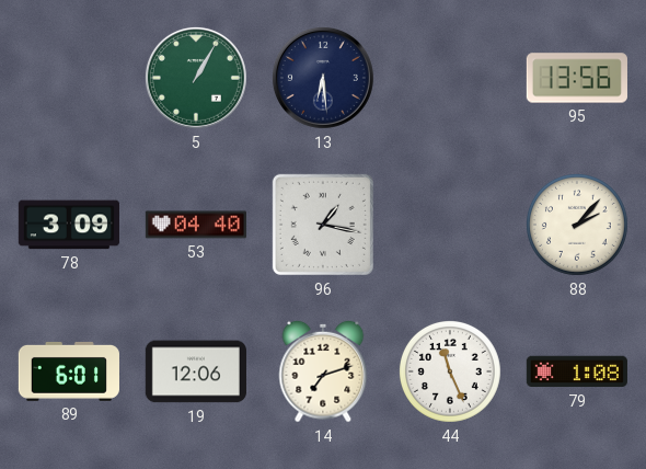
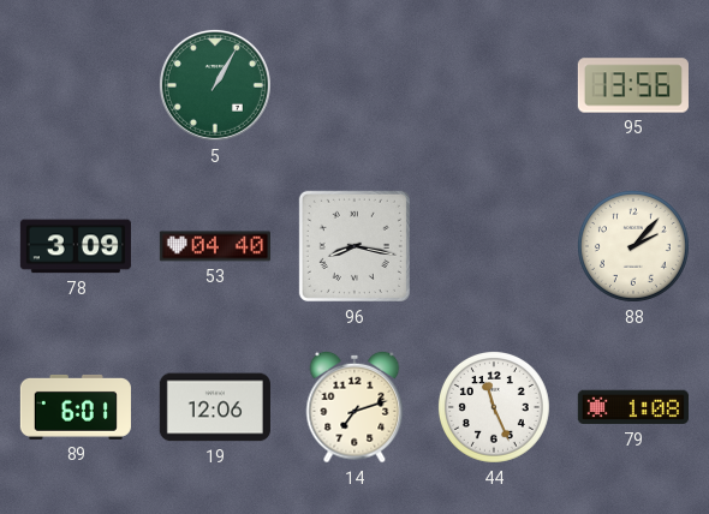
13: 6:29 -> none (323, 78)
96: 1:17 -> 8:17 (354, 246)
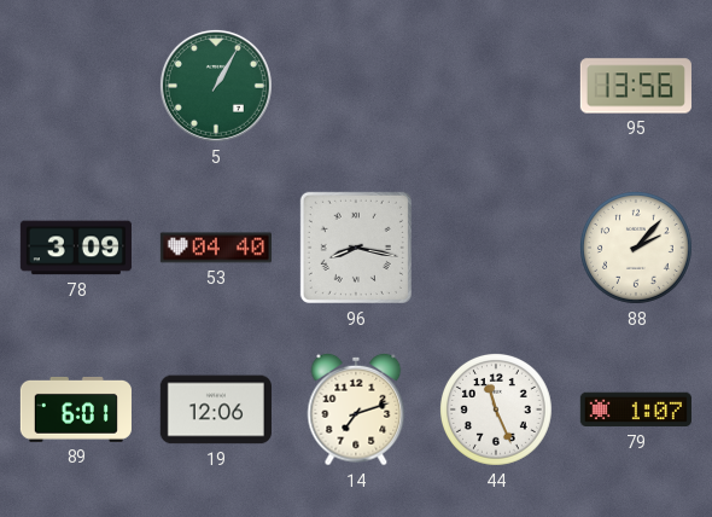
79: 1:08 -> 1:07 (636, 409)
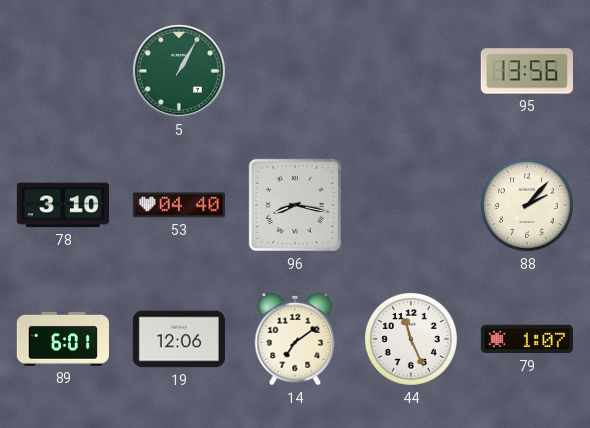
78: 3:09 -> 3:10 (63, 205)
14: 7:12 -> 7:09 (295, 339)
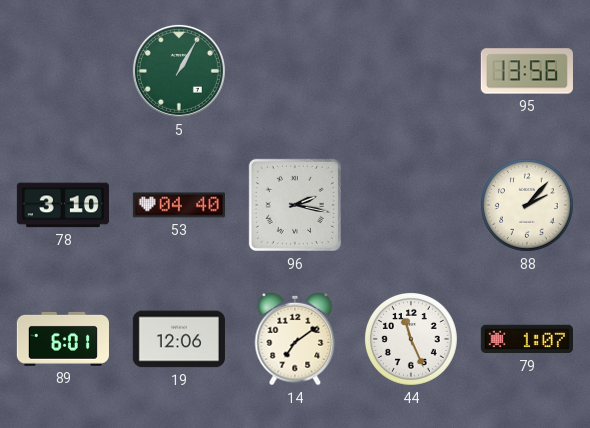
96: 8:17 -> 2:17 (295, 205)
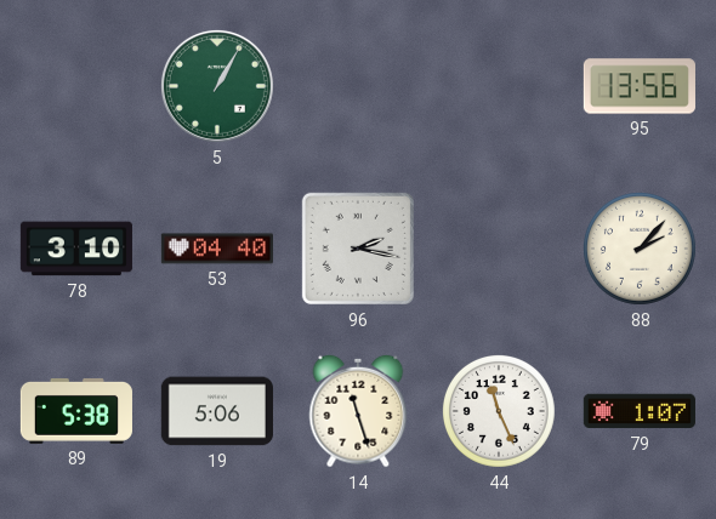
89: 6:01 -> 5:38 (76, 411)
19: 12:06 -> 5:06 (217, 411)
14: 7:09 -> 11:27 (358, 411)
